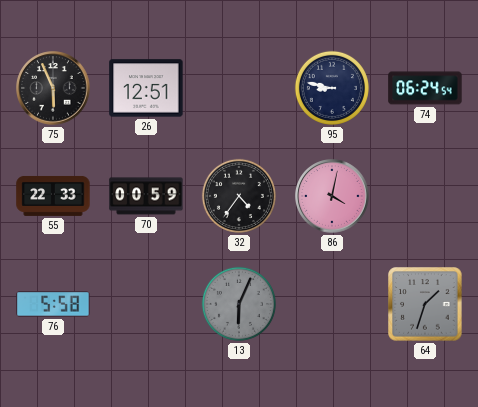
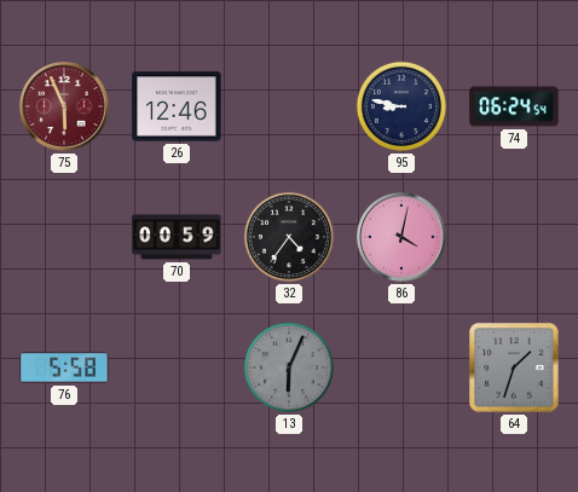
75 dial: black -> burgundy (64, 106)
26: 12:51 -> 12:46 (177, 106)
55: 22:33 -> none (53, 196)
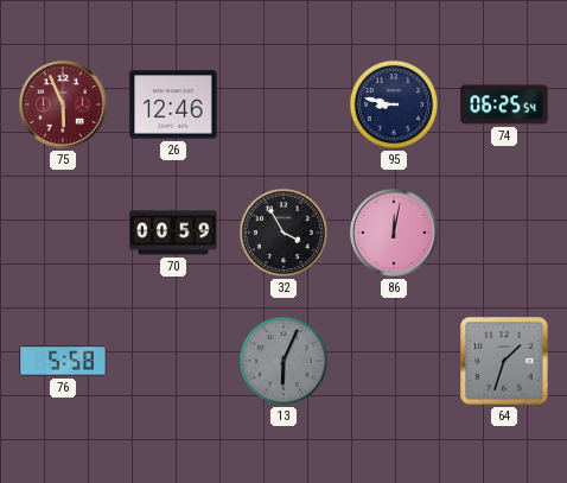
74: 06:24 -> 06:25 (504, 104)
32: 4:36 -> 3:55 (283, 233)
86: 4:02 -> 12:02 (394, 233)
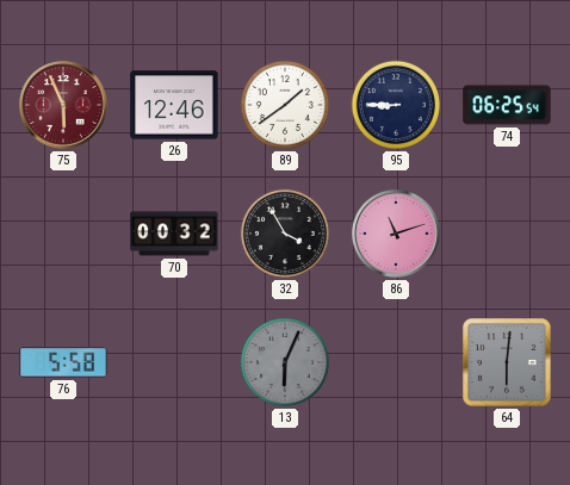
89: none -> 1:39 (285, 105)
95: 8:47 -> 8:45 (396, 105)
70: 00:59 -> 00:32 (174, 234)
86: 12:02 -> 11:12 (396, 234)
64: 1:33 -> 6:01 (507, 362)
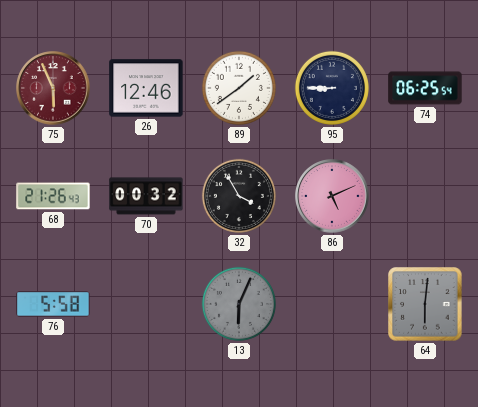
68: none -> 21:26 (53, 196)
86: 11:12 -> 5:11 (332, 196)
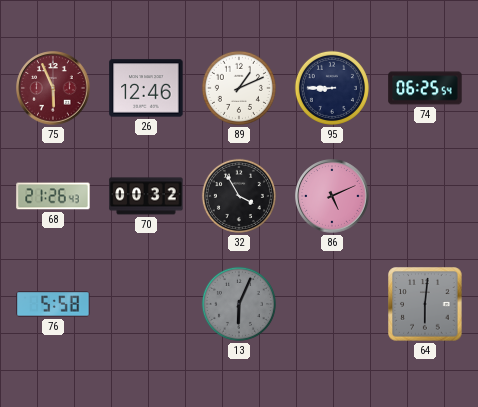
89: 1:39 -> 1:11 (239, 88)
